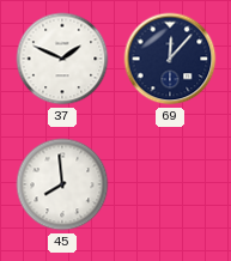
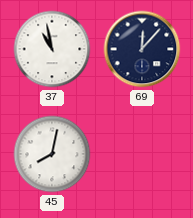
37: 1:49 -> 10:58 (52, 49)
45: 7:59 -> 8:02 (52, 154)
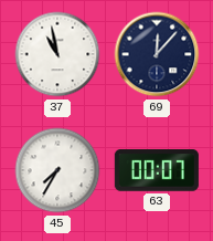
45: 8:02 -> 7:35 (57, 170)
63: none -> 00:07 (157, 171)
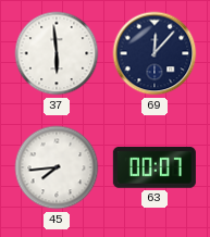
37: 10:58 -> 5:59 (57, 53)
45: 7:35 -> 7:44 (57, 167)
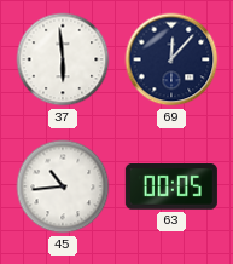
45: 7:44 -> 10:44 (63, 186)
63: 00:07 -> 00:05 (171, 188)
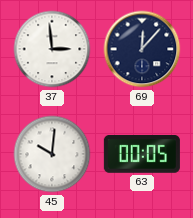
37: 5:59 -> 2:59 (52, 49)
45: 10:44 -> 10:01 (52, 154)
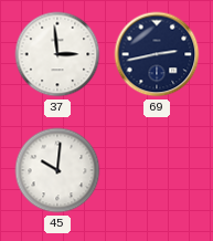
69: 12:07 -> 2:43 (157, 54)
63: 00:05 -> none (142, 155)
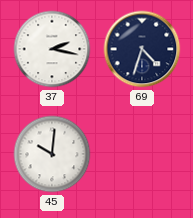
37: 2:59 -> 2:17 (52, 49)
69: 2:43 -> 4:33 (142, 49)
